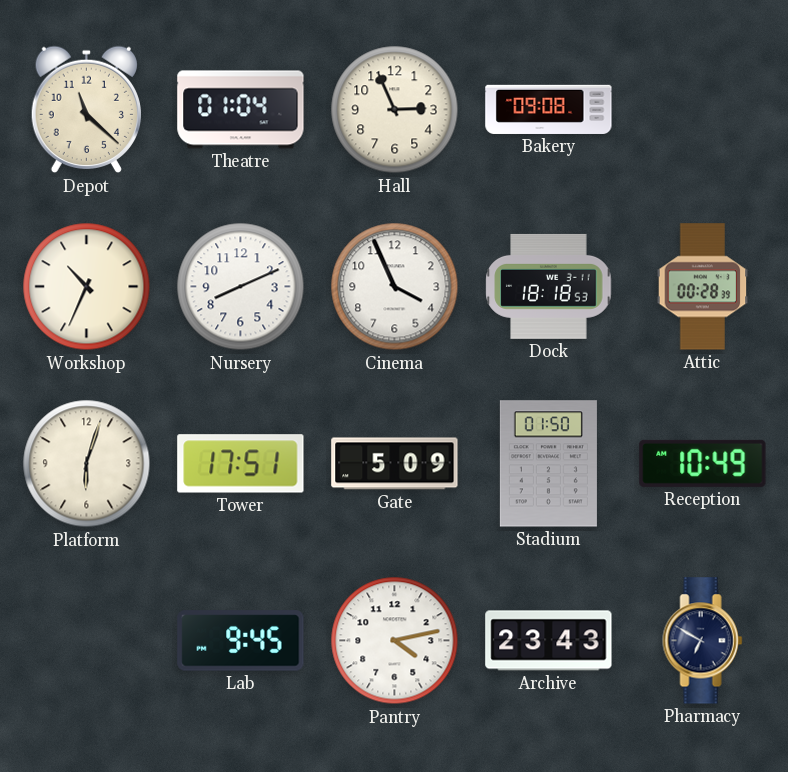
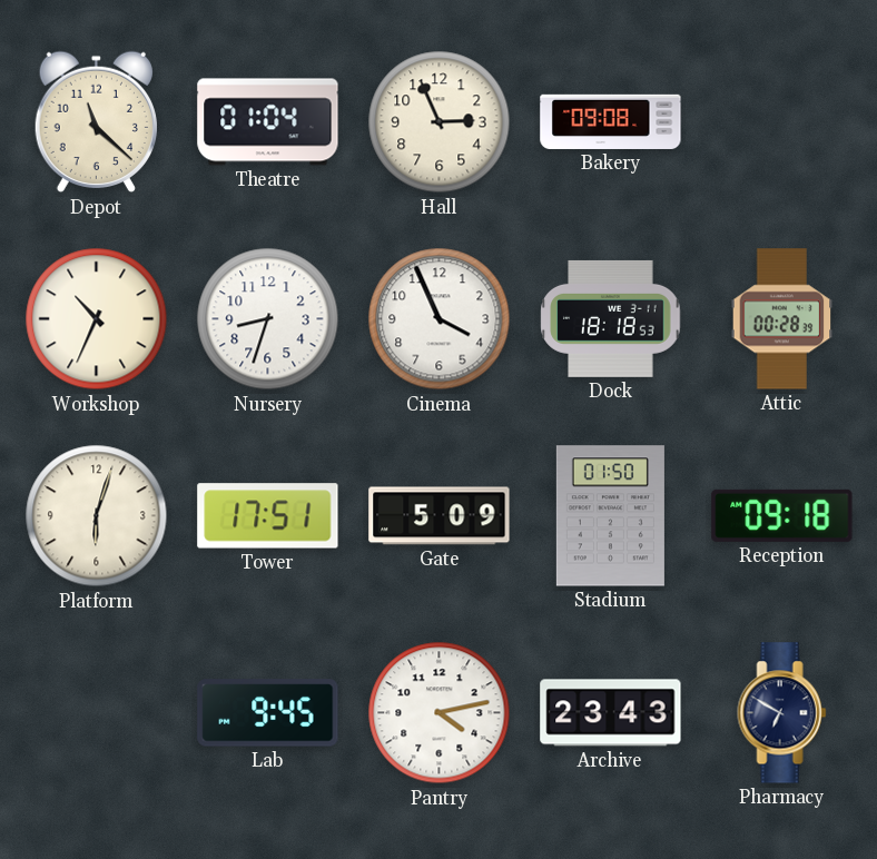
Nursery: 8:11 -> 8:33 (268, 319)
Reception: 10:49 -> 09:18 (782, 515)
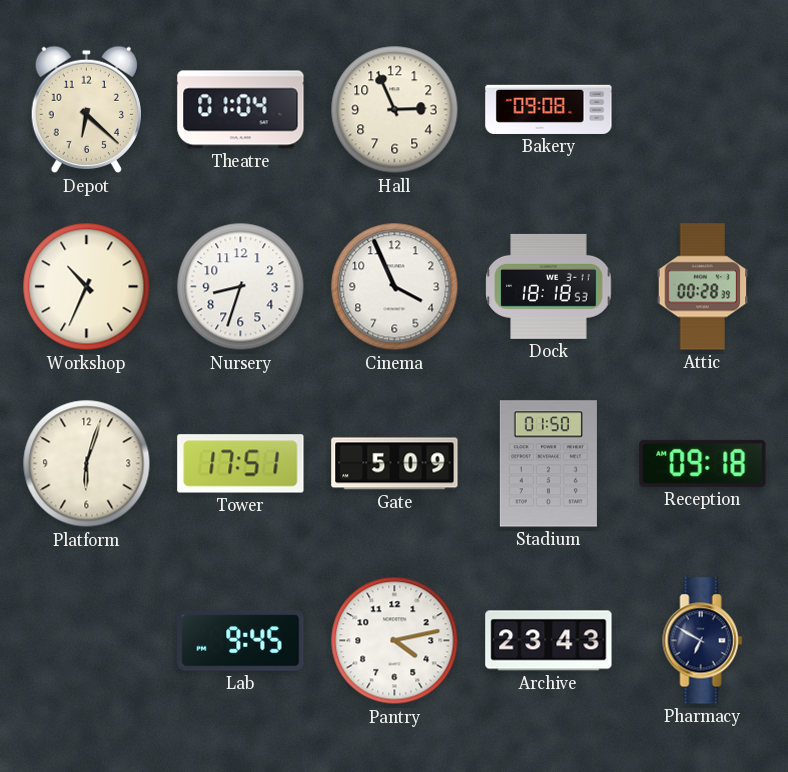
Depot: 11:22 -> 6:22 (86, 110)
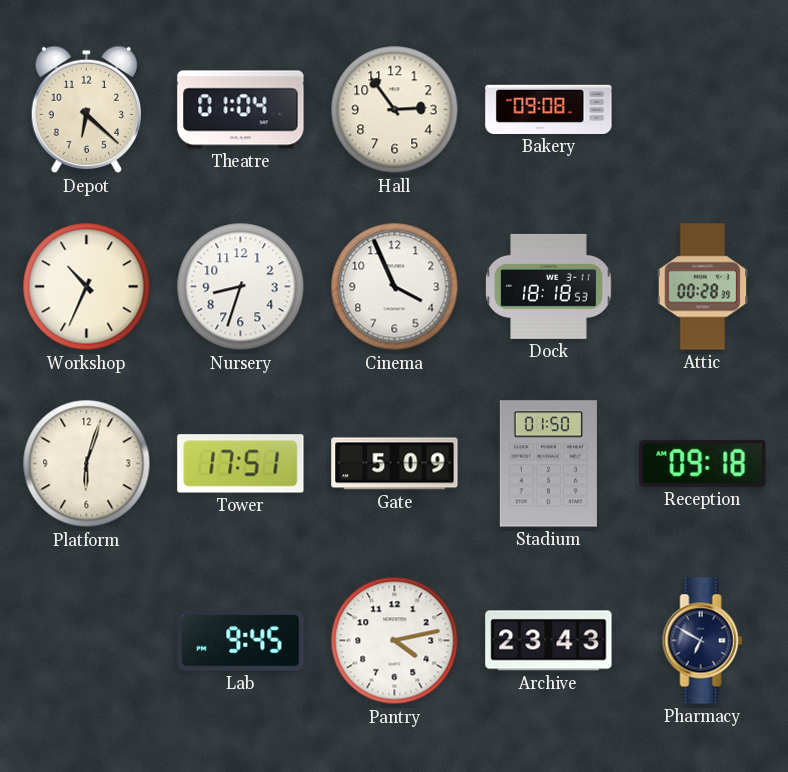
Hall: 2:56 -> 2:54 (395, 110)
